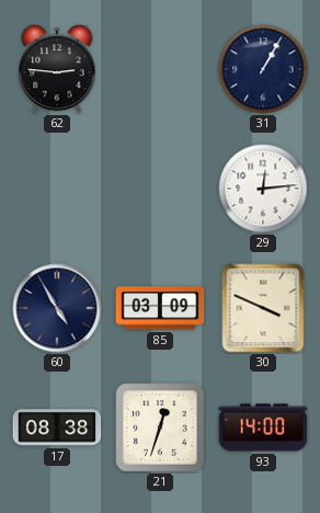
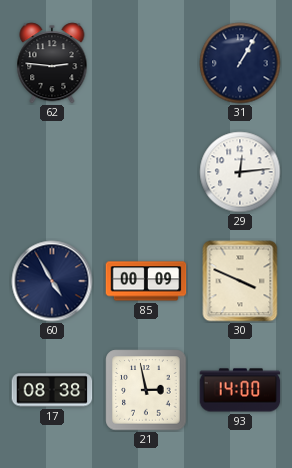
85: 03:09 -> 00:09 (146, 281)
21: 12:33 -> 2:58 (146, 390)
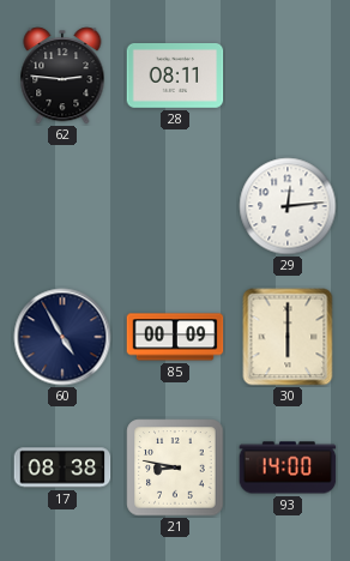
28: none -> 08:11 (175, 77)
31: 1:05 -> none (240, 63)
30: 3:49 -> 6:00 (288, 337)
21: 2:58 -> 8:47 (175, 467)
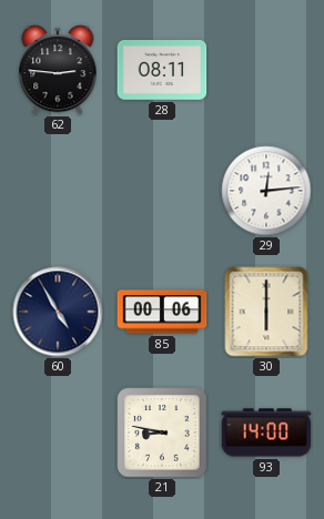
85: 00:09 -> 00:06 (162, 312)
17: 08:38 -> none (62, 467)
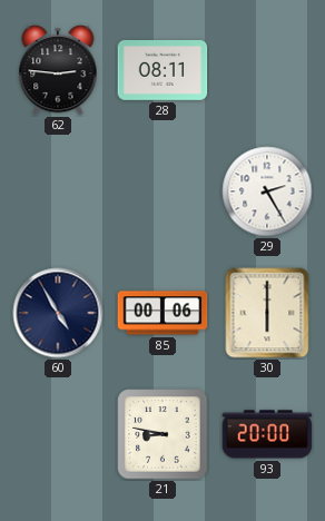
29: 12:14 -> 2:25 (267, 191)
93: 14:00 -> 20:00 (267, 434)
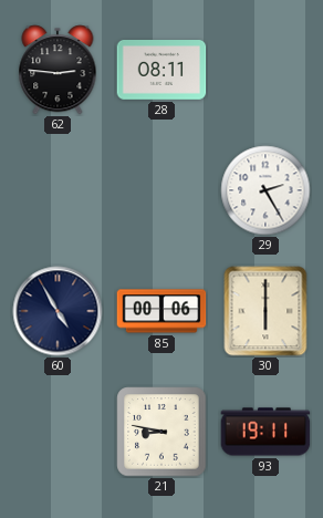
93: 20:00 -> 19:11 (265, 432)
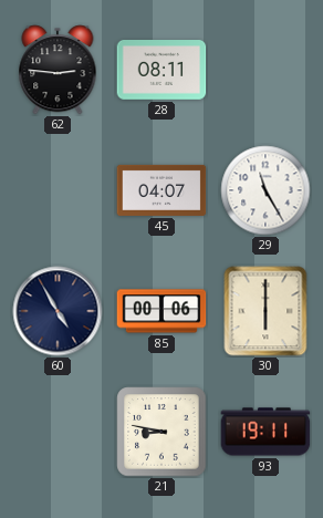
45: none -> 04:07 (161, 190)
29: 2:25 -> 11:25 (265, 190)
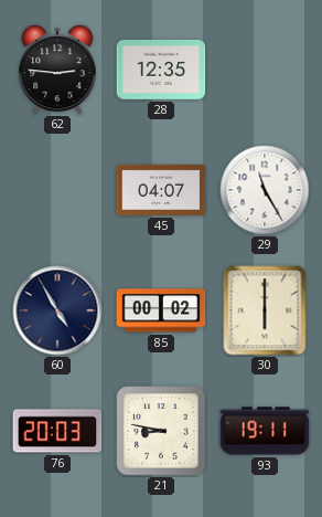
28: 08:11 -> 12:35 (161, 71)
85: 00:06 -> 00:02 (161, 310)
76: none -> 20:03 (57, 431)
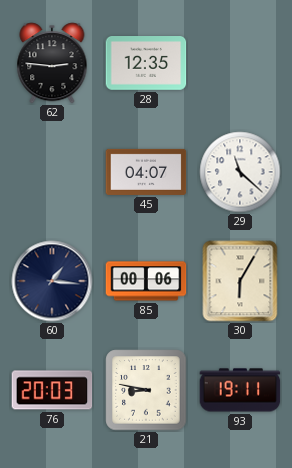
29: 11:25 -> 11:22 (240, 172)
60: 4:55 -> 1:16 (52, 281)
85: 00:02 -> 00:06 (146, 281)
30: 6:00 -> 6:05 (240, 281)
